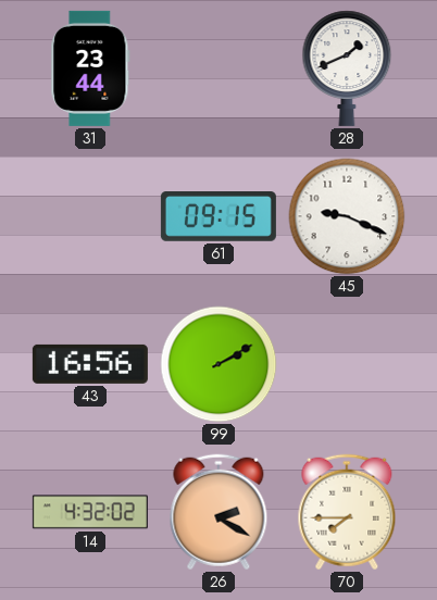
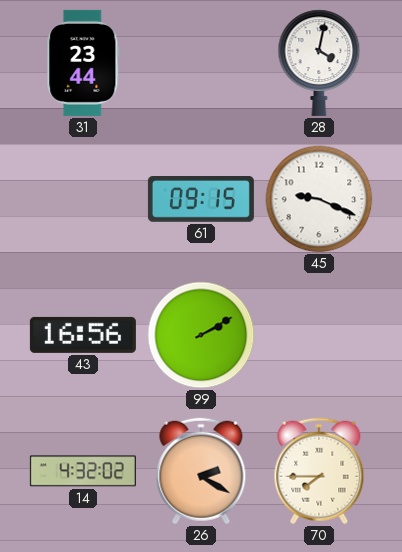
28: 1:41 -> 4:02 (319, 63)
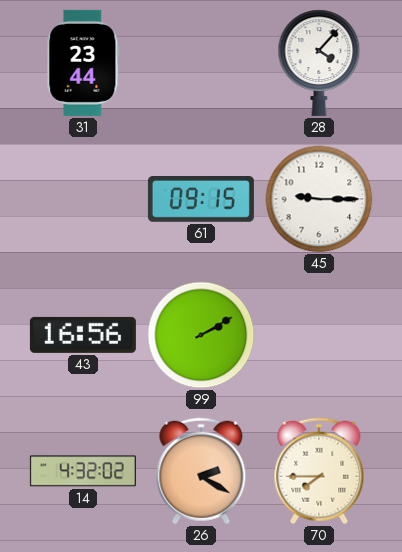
28: 4:02 -> 4:07 (319, 63)
45: 9:19 -> 9:15 (319, 199)
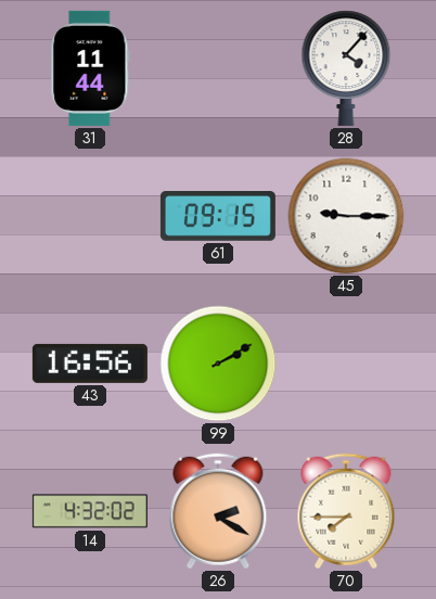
31: 23:44 -> 11:44 (90, 68)
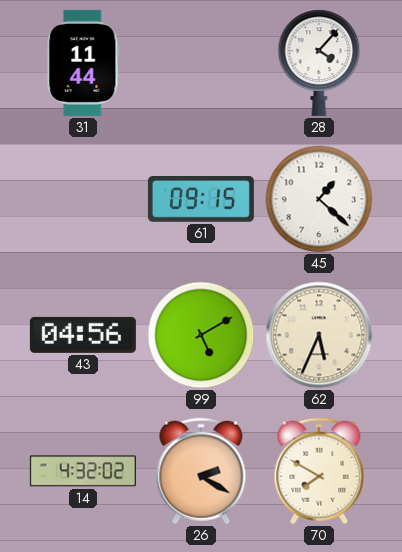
45: 9:15 -> 1:22 (319, 199)
43: 16:56 -> 04:56 (83, 335)
99: 2:10 -> 5:10 (201, 335)
62: none -> 5:34 (319, 335)
70: 7:45 -> 7:50 (319, 471)
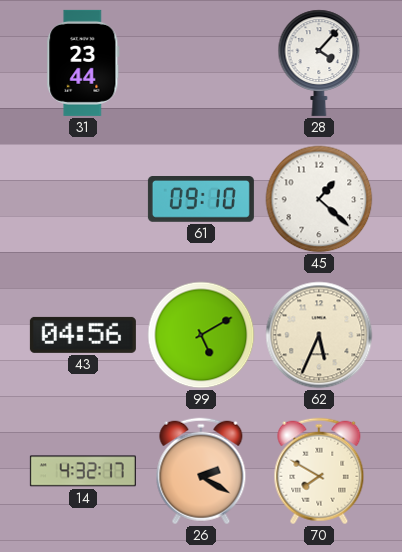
31: 11:44 -> 23:44 (83, 63)
61: 09:15 -> 09:10 (201, 200)
14: 4:32:02 -> 4:32:17 (83, 471)
